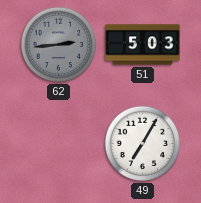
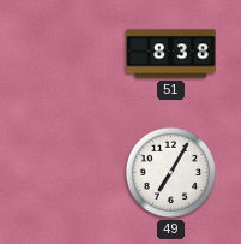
62: 2:44 -> none (59, 45)
51: 5:03 -> 8:38 (171, 54)
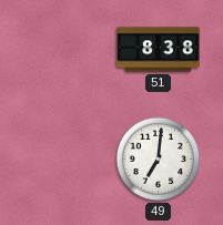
49: 7:05 -> 7:01 (159, 160)
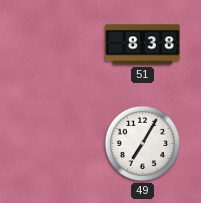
49: 7:01 -> 7:05 (143, 144)
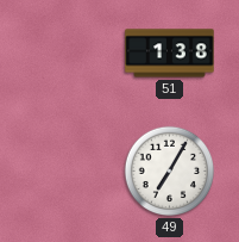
51: 8:38 -> 1:38 (170, 54)
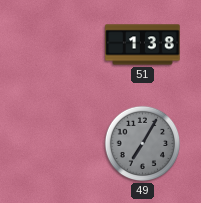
49 dial: white -> grey (143, 144)
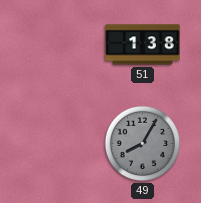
49: 7:05 -> 8:05 (143, 144)
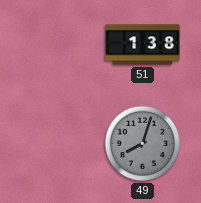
49: 8:05 -> 8:03 (143, 144)
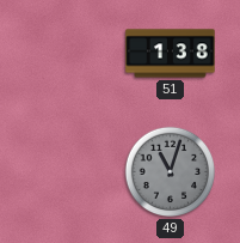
49: 8:03 -> 11:03 (171, 172)
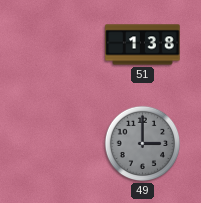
49: 11:03 -> 3:00 (143, 144)
